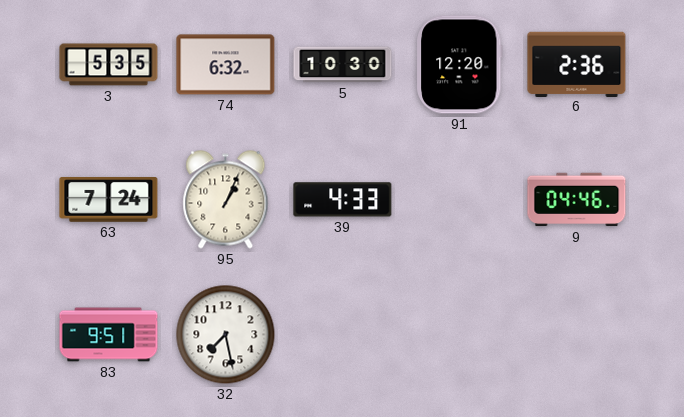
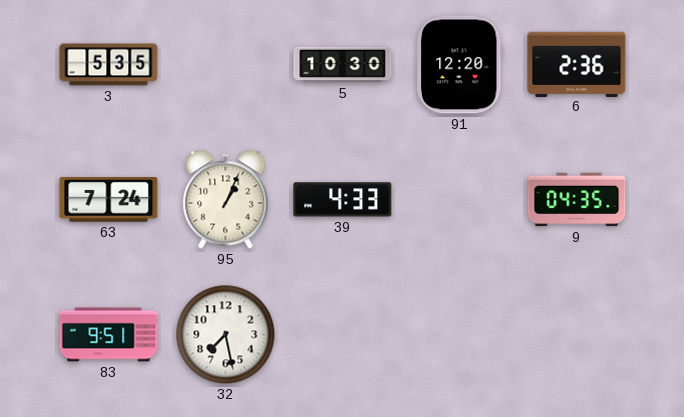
74: 6:32 -> none (226, 65)
9: 04:46 -> 04:35 (577, 200)
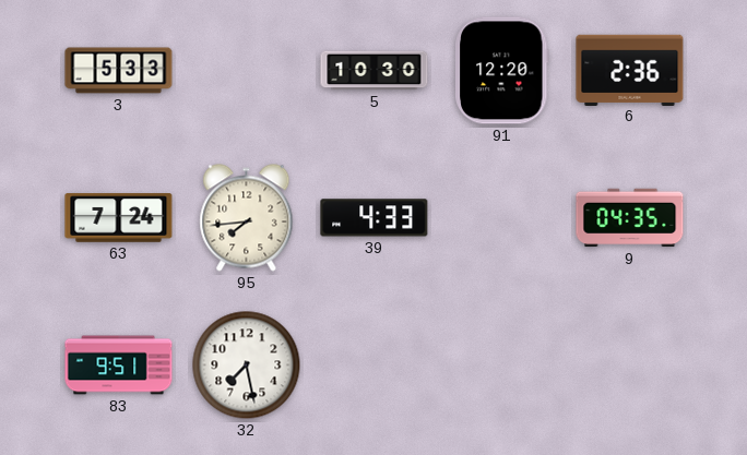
3: 5:35 -> 5:33 (119, 71)
95: 1:04 -> 7:44 (247, 218)
